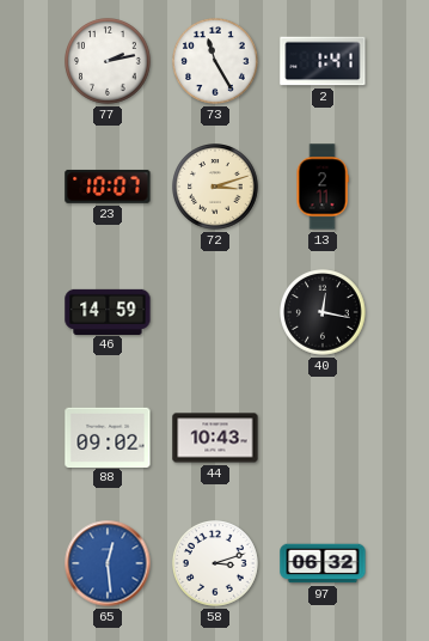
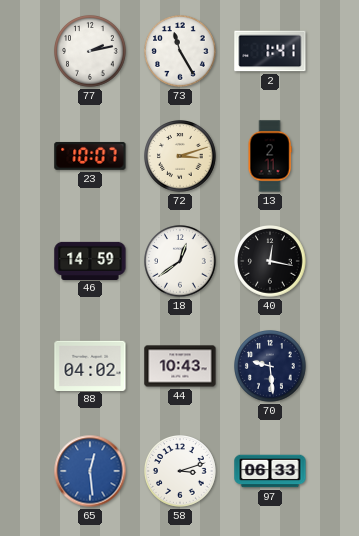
18: none -> 12:39 (180, 261)
88: 09:02 -> 04:02 (90, 365)
70: none -> 9:29 (270, 366)
97: 06:32 -> 06:33 (270, 471)
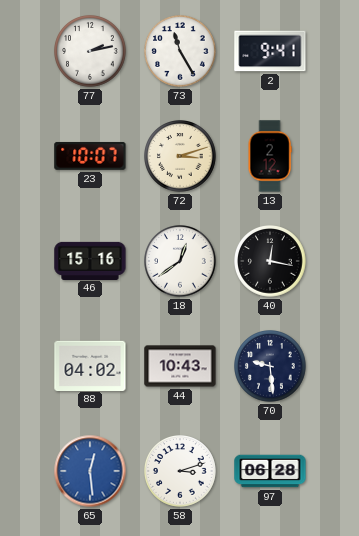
2: 1:41 -> 9:41 (270, 51)
13: 2:11 -> 2:12 (270, 156)
46: 14:59 -> 15:16 (90, 260)
97: 06:33 -> 06:28 (270, 471)
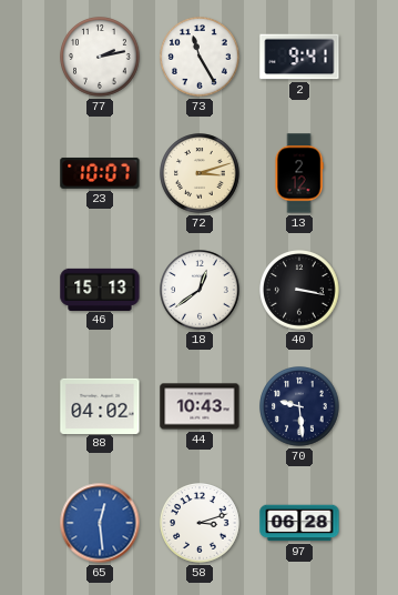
46: 15:16 -> 15:13 (100, 289)
40: 12:17 -> 3:17 (299, 290)
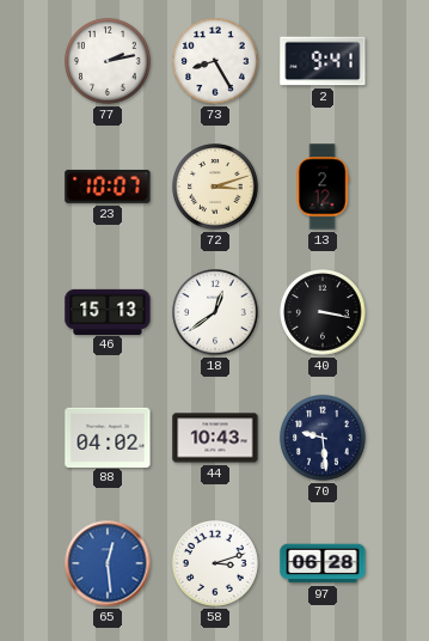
73: 11:25 -> 8:25 (215, 61)
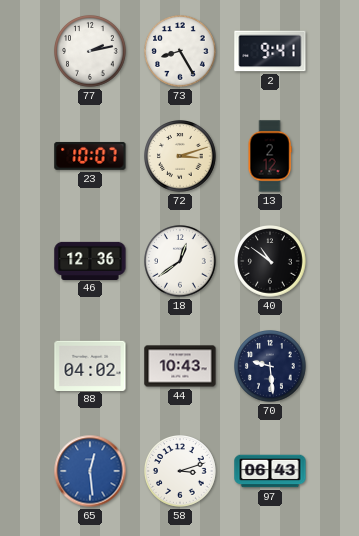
46: 15:13 -> 12:36 (90, 260)
40: 3:17 -> 10:51 (270, 261)
97: 06:28 -> 06:43 (270, 471)
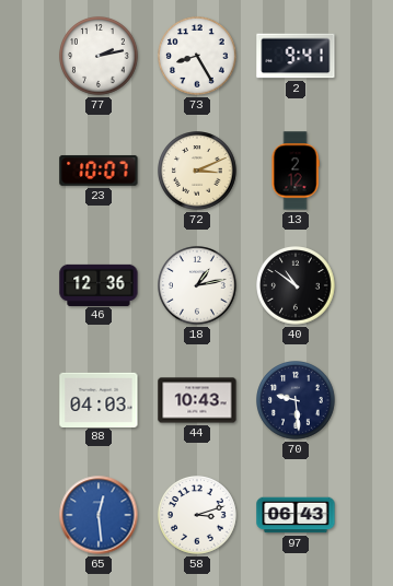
72: 3:12 -> 3:11 (197, 171)
18: 12:39 -> 1:13 (197, 285)
88: 04:02 -> 04:03 (99, 399)
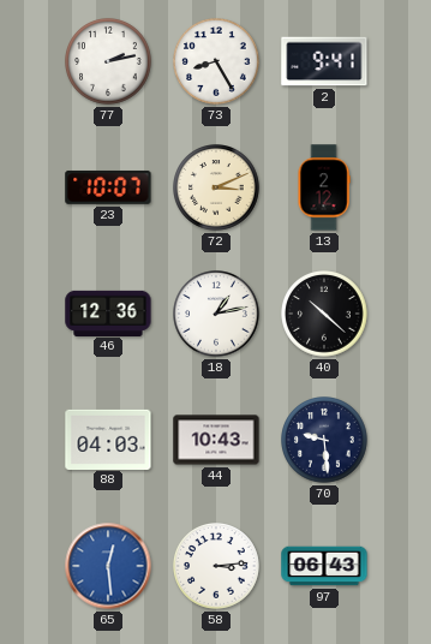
40: 10:51 -> 10:22 (324, 314)
58: 3:12 -> 3:14 (216, 566)
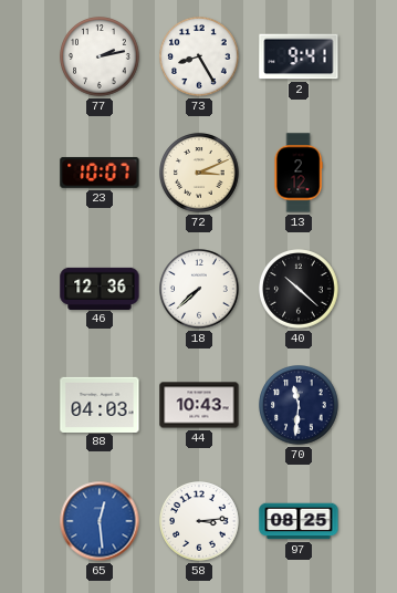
18: 1:13 -> 7:38 (199, 289)
70: 9:29 -> 11:31 (299, 405)
97: 06:43 -> 08:25 (299, 521)
